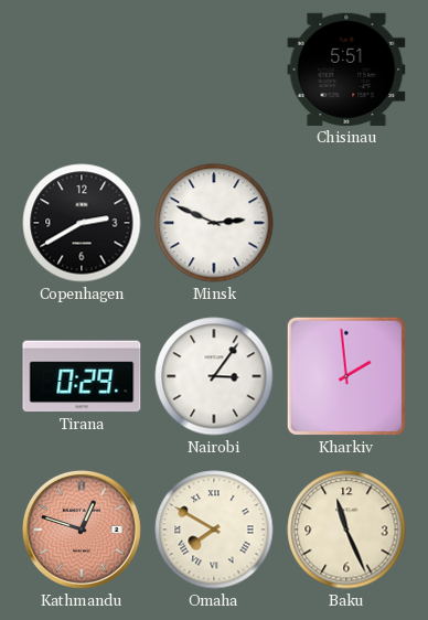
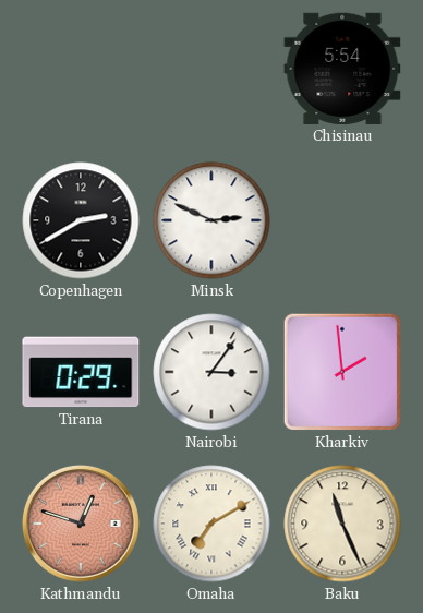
Chisinau: 5:51 -> 5:54 (342, 69)
Omaha: 7:50 -> 7:10 (211, 524)
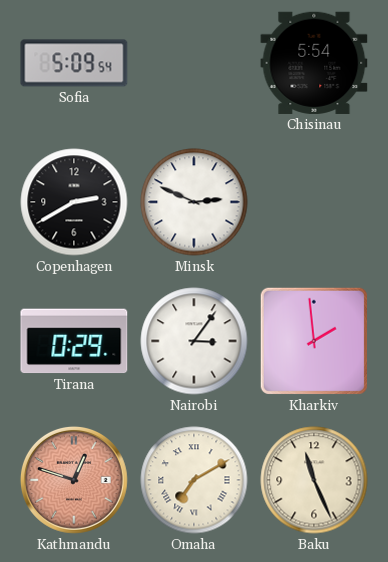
Sofia: none -> 5:09 (74, 63)
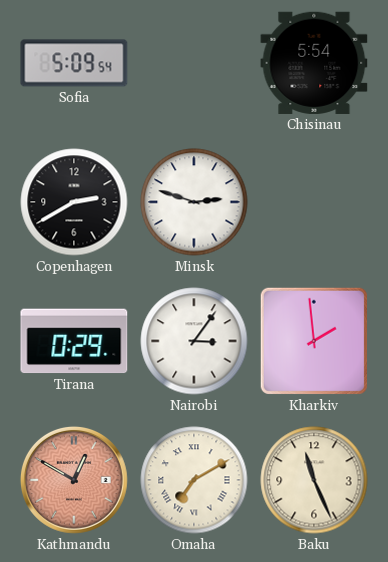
Minsk: 2:49 -> 2:48 (194, 202)
Kathmandu: 12:48 -> 12:50 (74, 480)
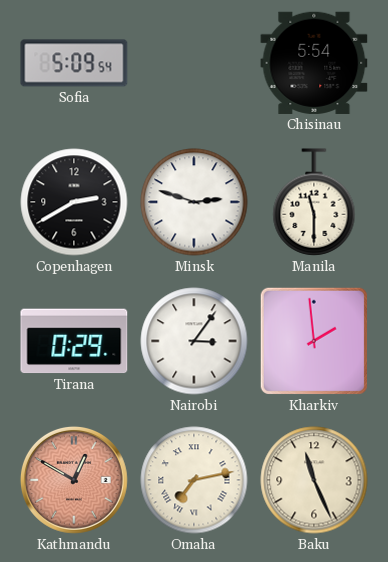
Manila: none -> 11:30 (314, 202)
Omaha: 7:10 -> 7:13 (194, 480)
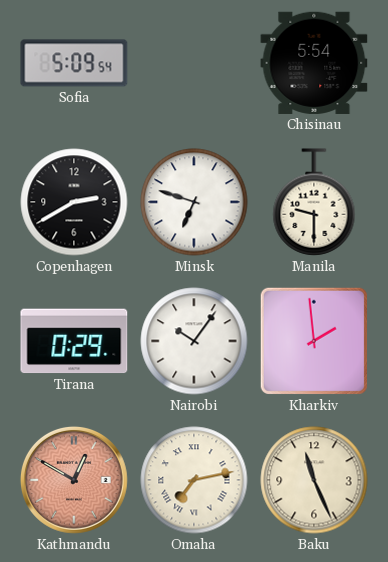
Minsk: 2:48 -> 6:48 (194, 202)
Manila: 11:30 -> 9:30 (314, 202)
Nairobi: 3:06 -> 10:06 (194, 341)
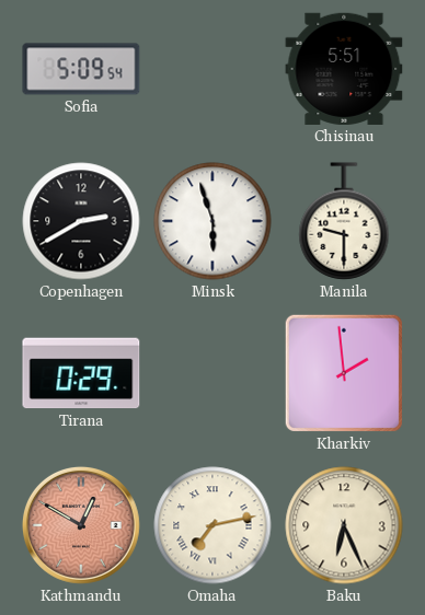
Chisinau: 5:54 -> 5:51 (344, 69)
Minsk: 6:48 -> 5:57 (213, 221)
Nairobi: 10:06 -> none (194, 341)
Baku: 11:26 -> 6:26 (344, 525)
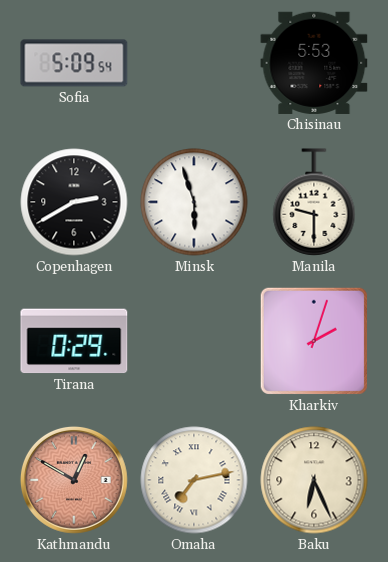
Chisinau: 5:51 -> 5:53 (314, 63)
Kharkiv: 1:59 -> 2:03 (314, 341)
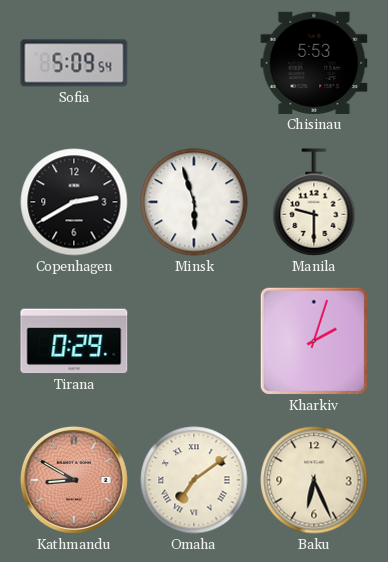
Kathmandu: 12:50 -> 8:50 (74, 480)
Omaha: 7:13 -> 7:09 (194, 480)
